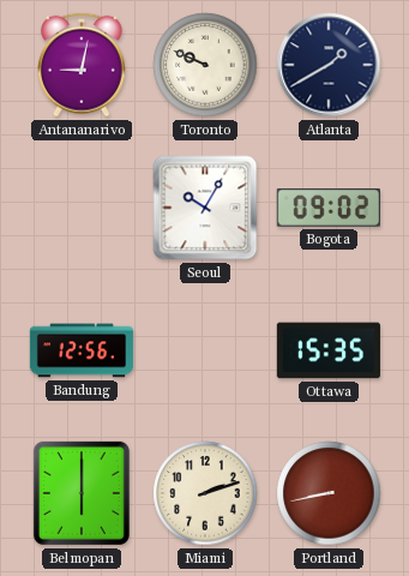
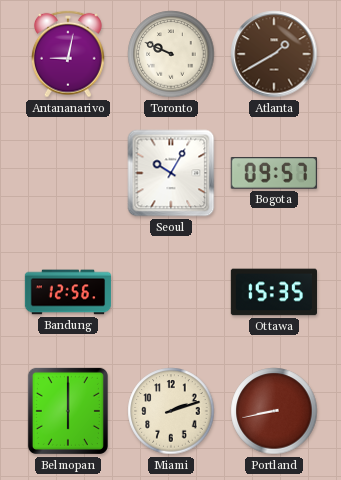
Atlanta dial: navy -> brown (274, 54)
Bogota: 09:02 -> 09:57 (274, 173)
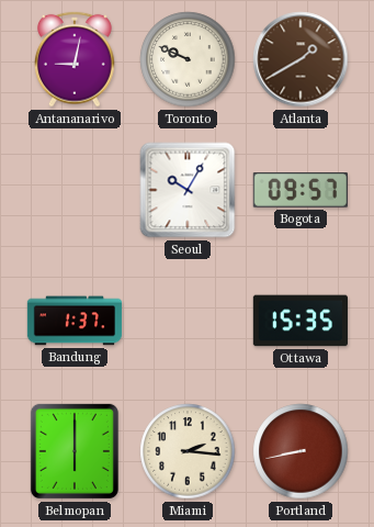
Bandung: 12:56 -> 1:37 (75, 321)
Miami: 2:12 -> 2:16 (188, 451)
